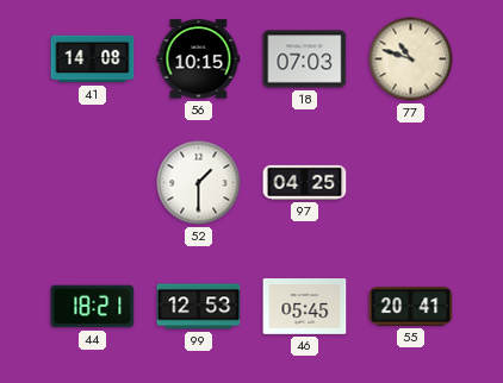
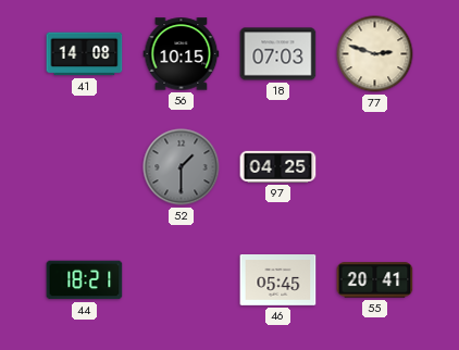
77: 10:48 -> 2:48 (375, 54)
52 dial: white -> grey (182, 167)
99: 12:53 -> none (199, 307)
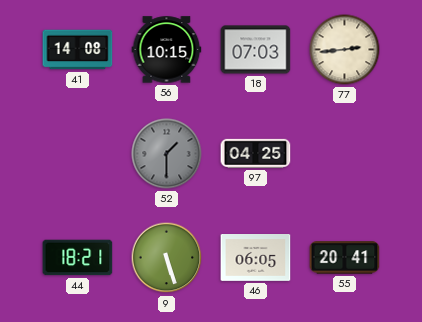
77: 2:48 -> 2:44 (345, 50)
9: none -> 5:27 (167, 258)
46: 05:45 -> 06:05 (256, 258)
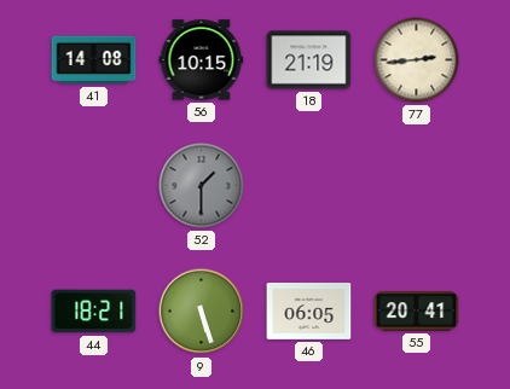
18: 07:03 -> 21:19 (309, 60)
97: 04:25 -> none (256, 153)
